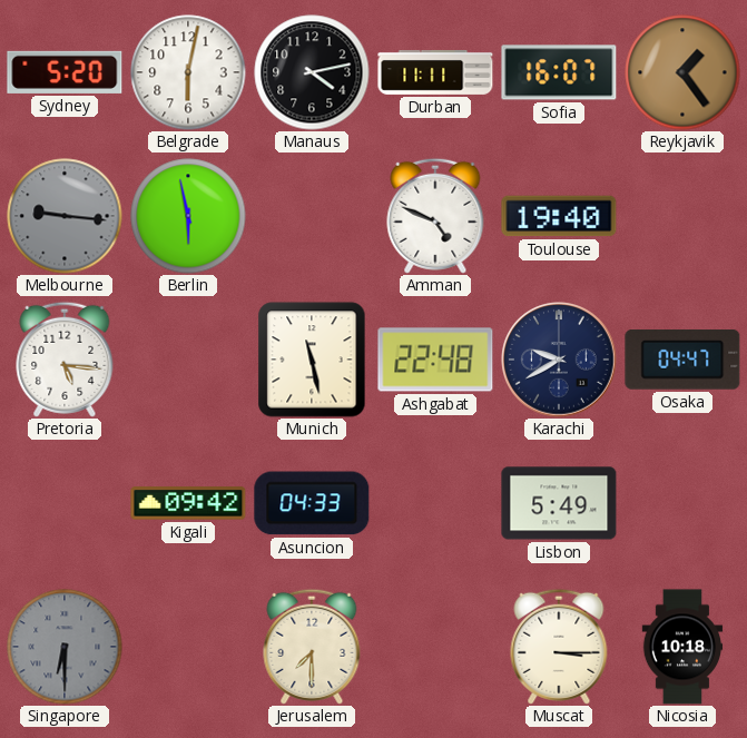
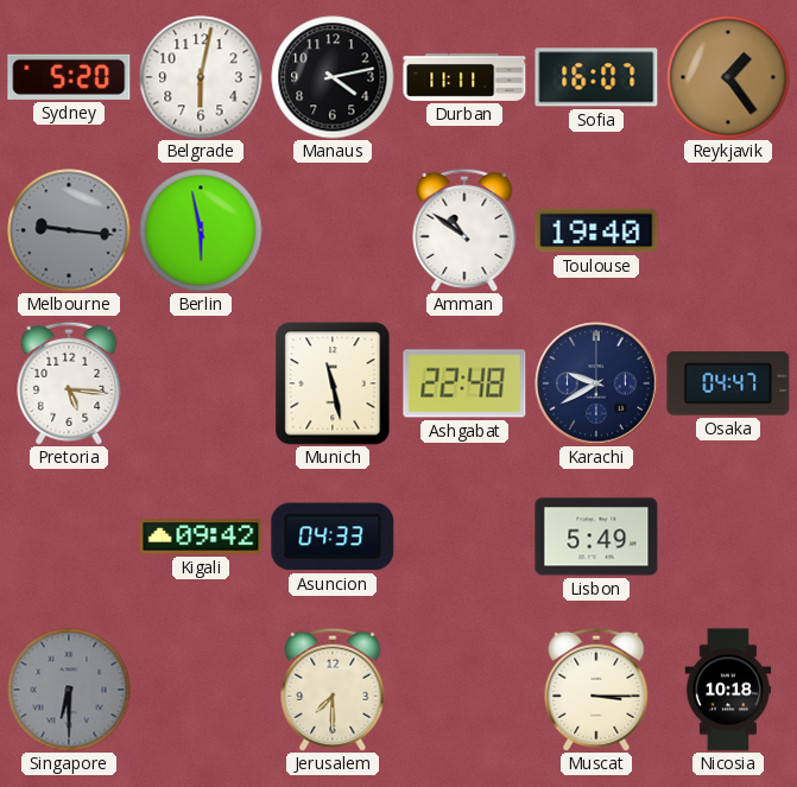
Amman: 4:49 -> 10:51 (464, 230)
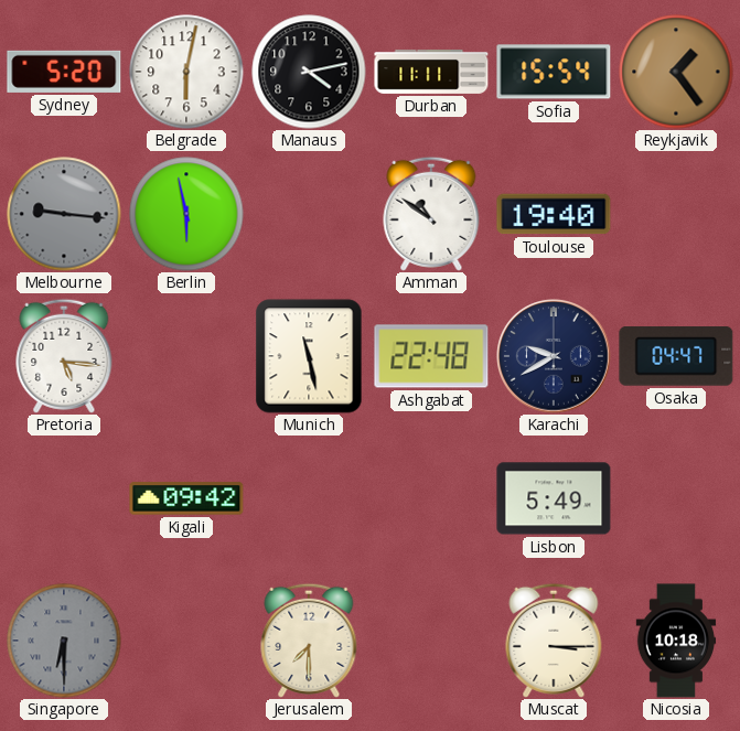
Sofia: 16:07 -> 15:54 (554, 72)
Asuncion: 04:33 -> none (333, 537)
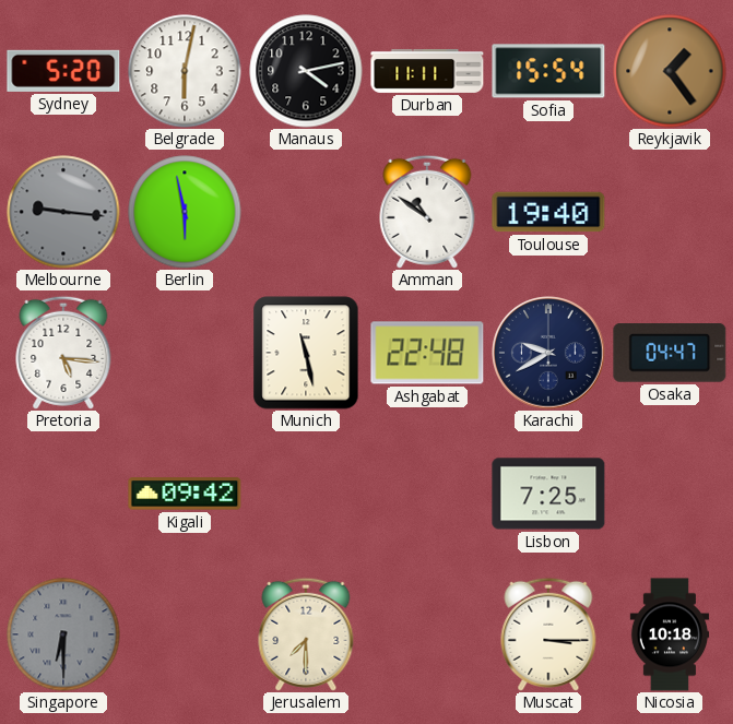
Lisbon: 5:49 -> 7:25 (548, 494)
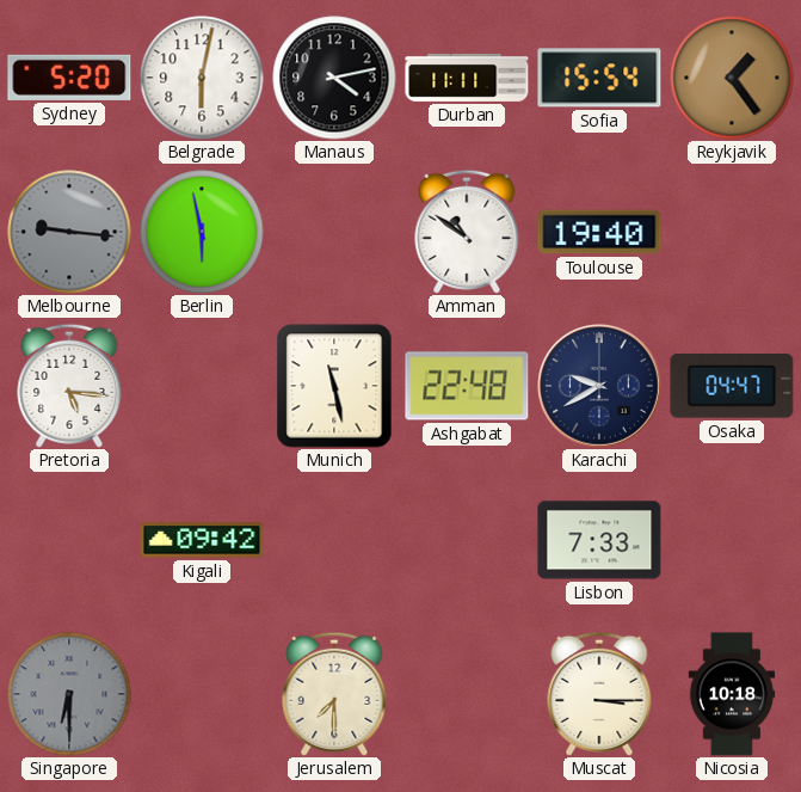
Lisbon: 7:25 -> 7:33 (599, 540)
